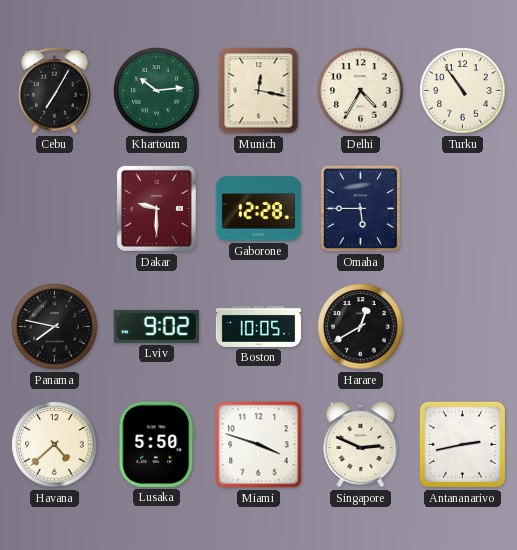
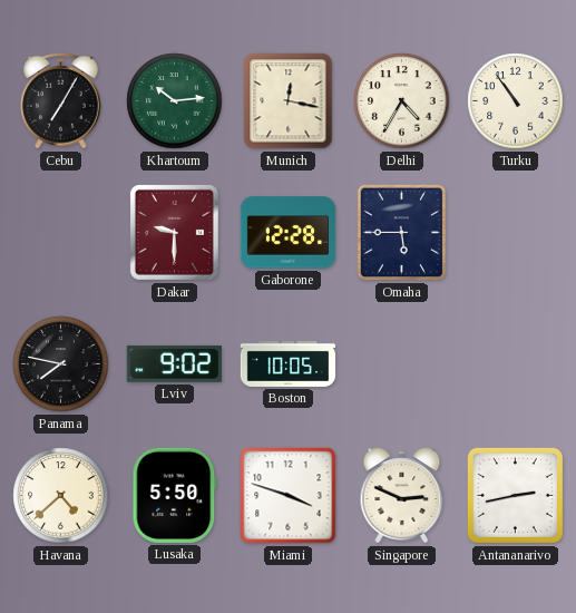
Harare: 12:40 -> none (361, 327)
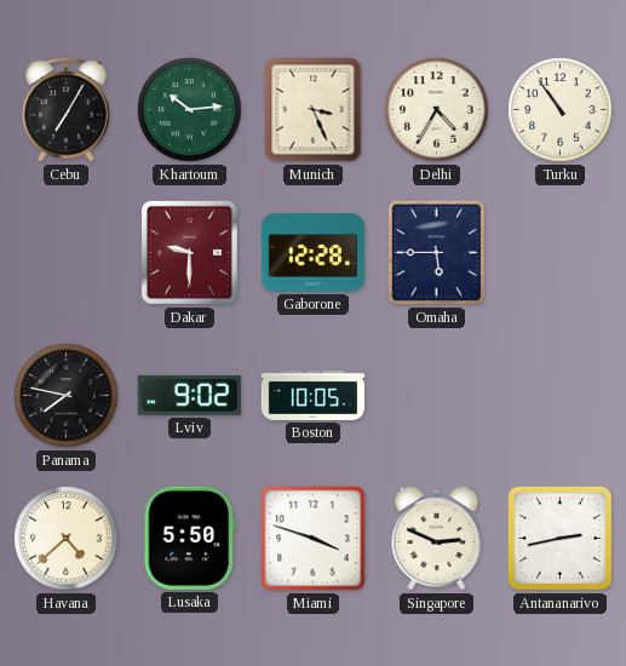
Munich: 12:17 -> 3:26 (314, 110)
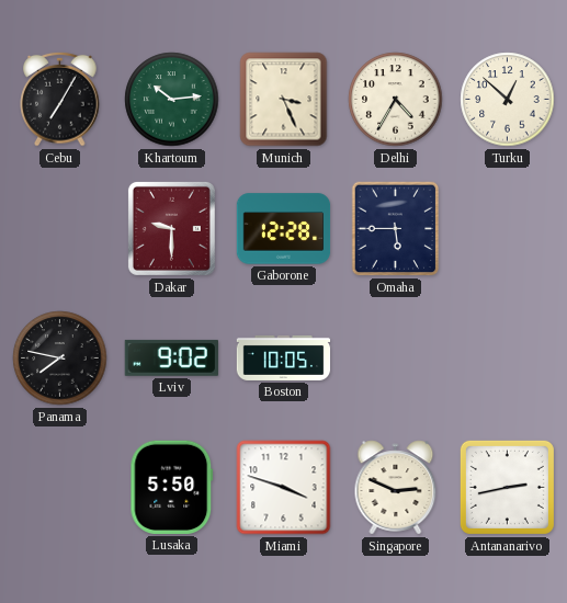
Turku: 10:54 -> 12:52 (508, 100)
Havana: 4:38 -> none (67, 539)
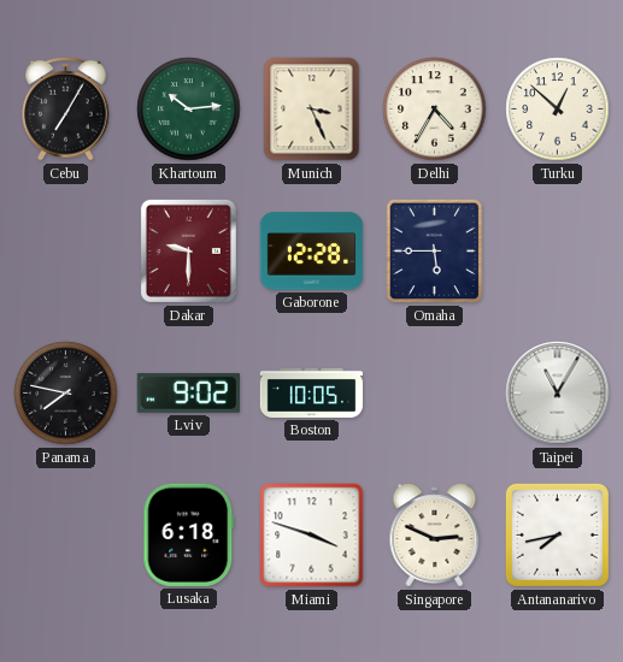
Taipei: none -> 11:05 (558, 394)
Lusaka: 5:50 -> 6:18 (189, 534)
Antananarivo: 2:43 -> 7:43 (557, 534)
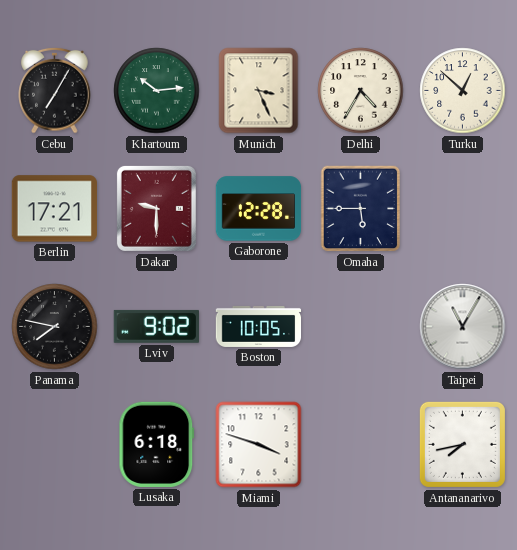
Berlin: none -> 17:21 (54, 209)
Singapore: 2:49 -> none (435, 536)
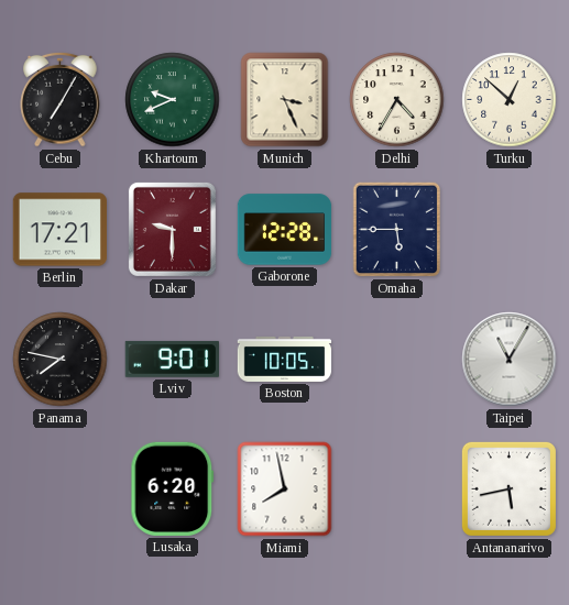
Khartoum: 10:14 -> 9:41 (173, 100)
Lviv: 9:02 -> 9:01 (172, 359)
Lusaka: 6:18 -> 6:20 (173, 488)
Miami: 3:48 -> 7:58 (285, 490)
Antananarivo: 7:43 -> 5:43 (508, 488)
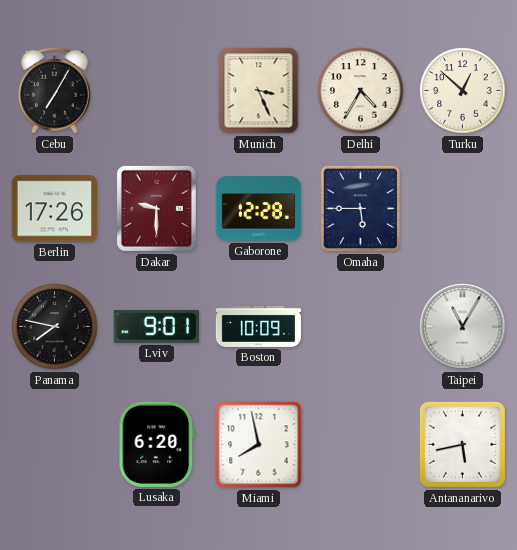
Khartoum: 9:41 -> none (173, 100)
Berlin: 17:21 -> 17:26 (54, 209)
Boston: 10:05 -> 10:09 (259, 326)
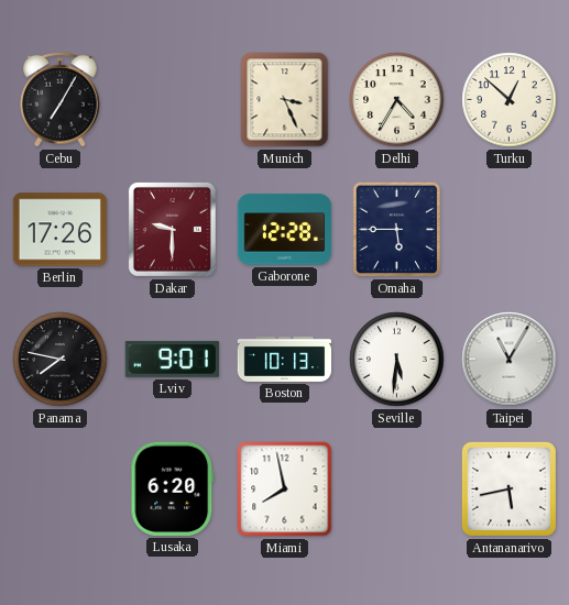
Boston: 10:09 -> 10:13 (285, 359)
Seville: none -> 5:31 (397, 360)
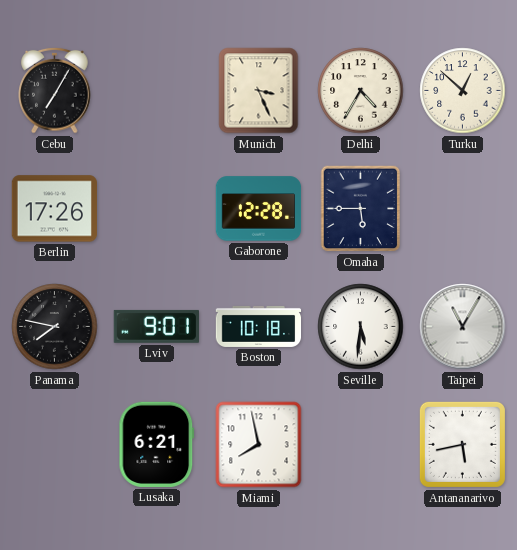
Dakar: 9:30 -> none (172, 229)
Boston: 10:13 -> 10:18 (259, 326)
Lusaka: 6:20 -> 6:21 (157, 444)
